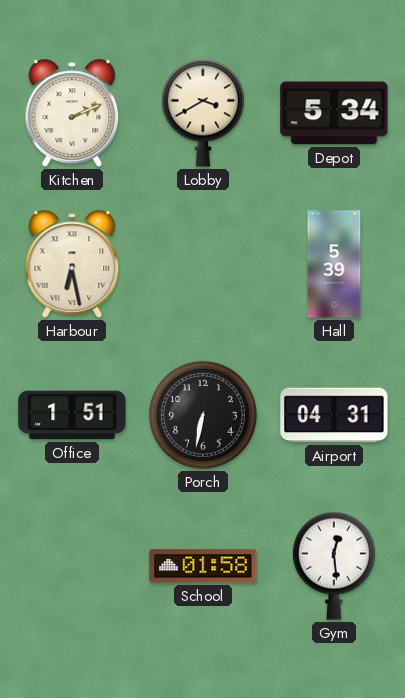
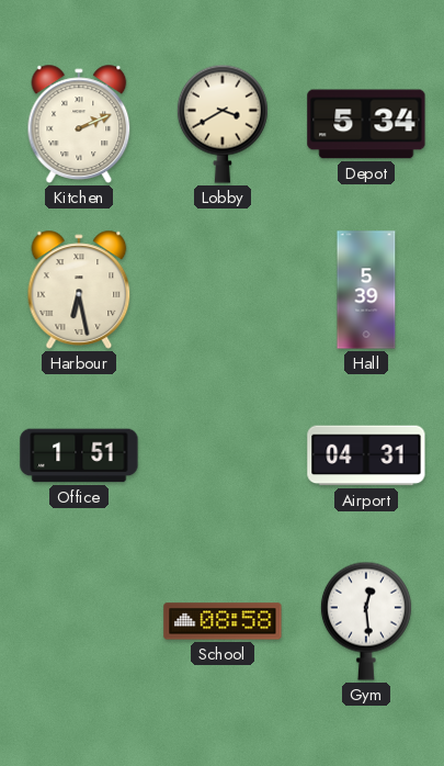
Porch: 6:32 -> none (203, 415)
School: 01:58 -> 08:58 (223, 621)
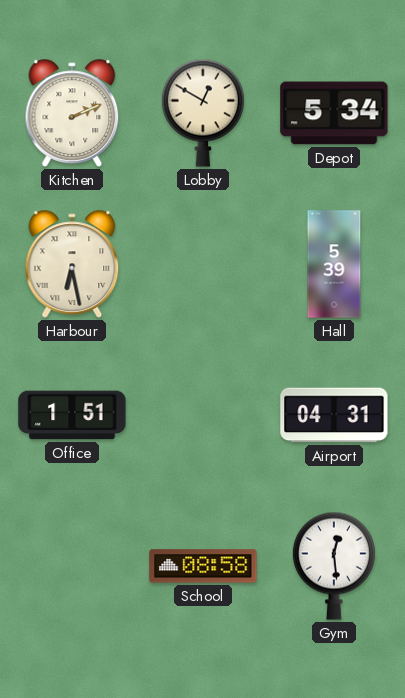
Lobby: 3:40 -> 12:50 (203, 113)
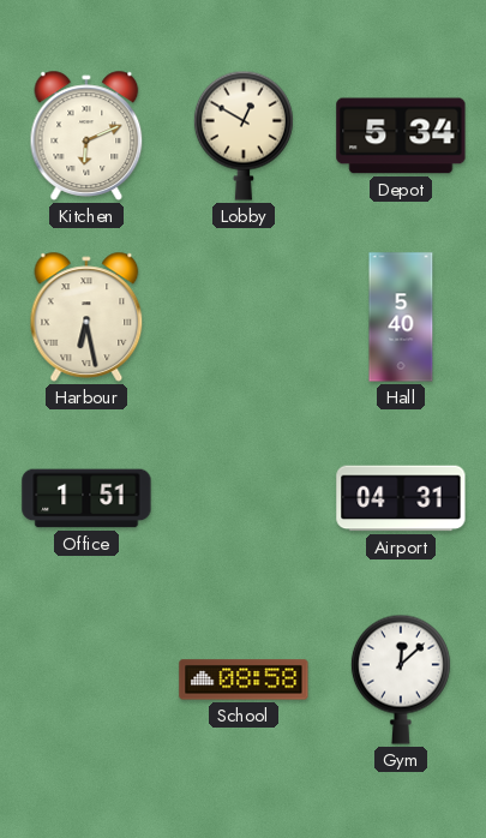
Kitchen: 2:11 -> 6:11 (86, 136)
Hall: 5:39 -> 5:40 (401, 317)
Gym: 12:29 -> 12:08 (401, 680)
